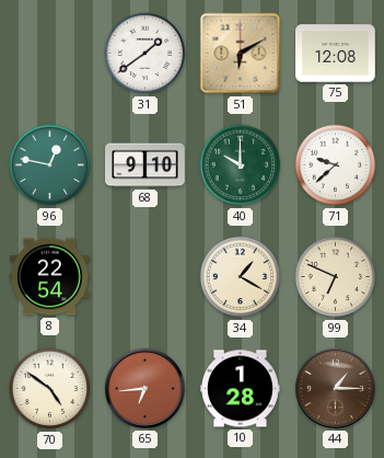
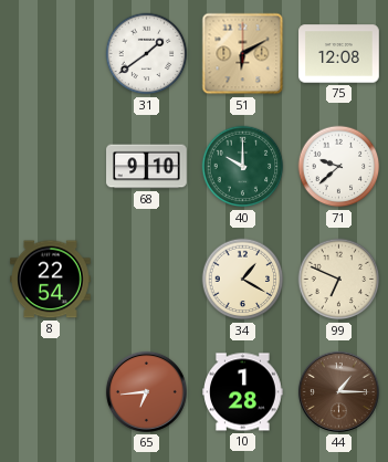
96: 12:47 -> none (50, 165)
70: 4:51 -> none (50, 389)
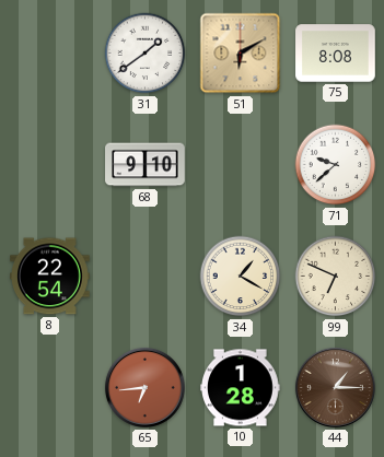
75: 12:08 -> 8:08 (336, 54)
40: 10:00 -> none (243, 167)
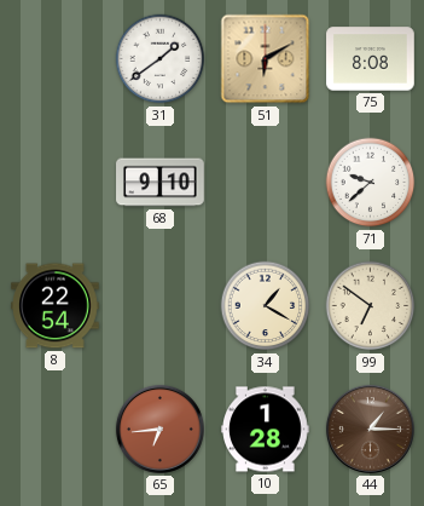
99: 6:49 -> 6:51 (371, 306)
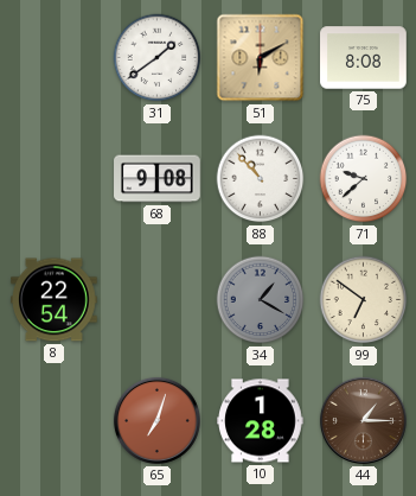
68: 9:10 -> 9:08 (158, 179)
88: none -> 10:53 (261, 179)
34 dial: cream -> grey (261, 300)
65: 6:44 -> 7:03 (156, 420)
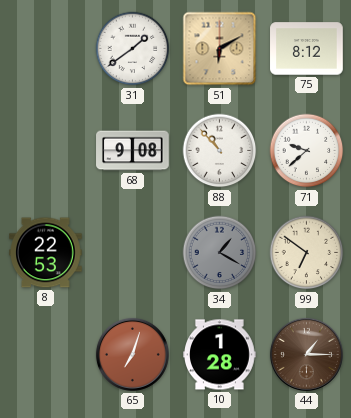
75: 8:08 -> 8:12 (307, 49)
8: 22:54 -> 22:53 (46, 253)
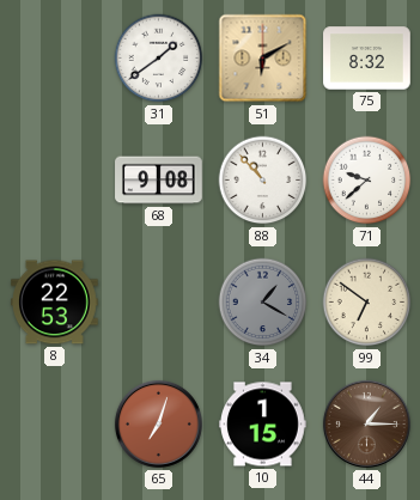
75: 8:12 -> 8:32 (367, 59)
10: 1:28 -> 1:15 (263, 425)
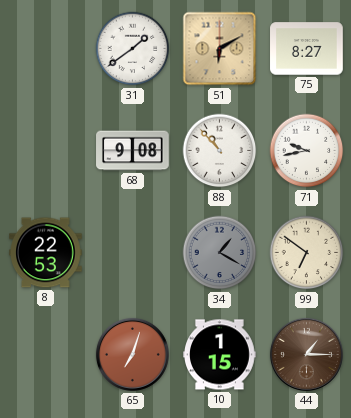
75: 8:32 -> 8:27 (307, 49)
71: 9:38 -> 9:43 (307, 151)
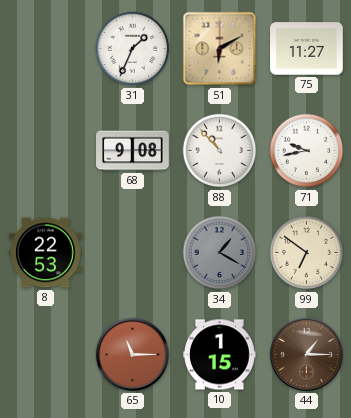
31: 1:39 -> 1:34 (133, 49)
75: 8:27 -> 11:27 (307, 49)
65: 7:03 -> 11:15 (132, 354)
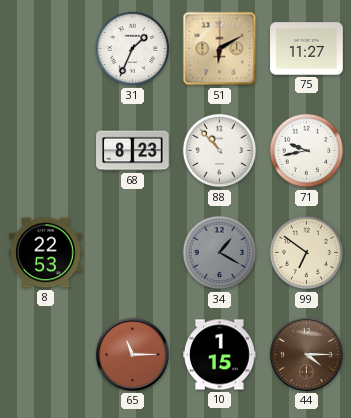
68: 9:08 -> 8:23 (133, 151)
44: 1:15 -> 4:15 (306, 354)
